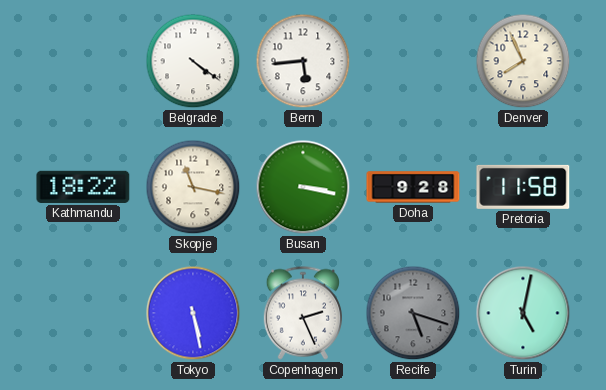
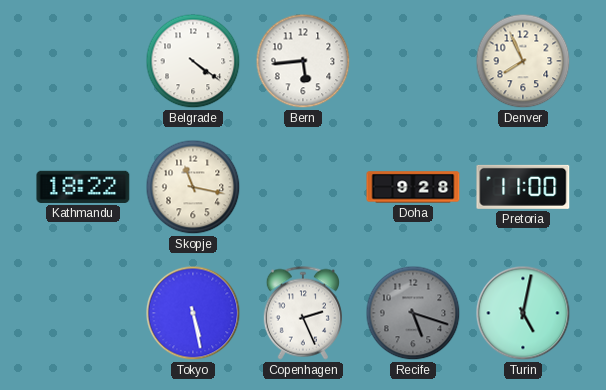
Busan: 3:17 -> none (303, 187)
Pretoria: 11:58 -> 11:00 (523, 187)
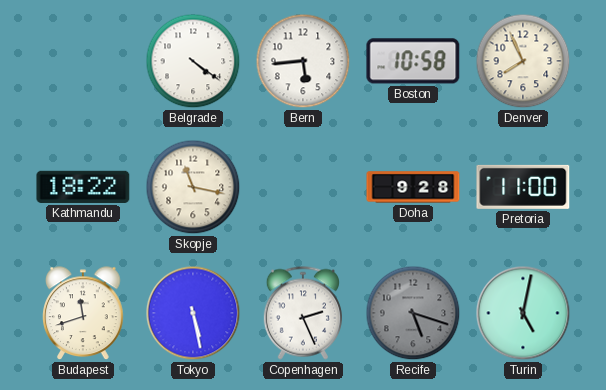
Boston: none -> 10:58 (413, 61)
Budapest: none -> 11:42 (83, 314)
